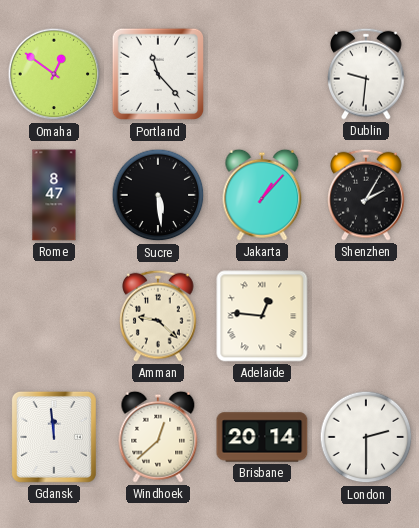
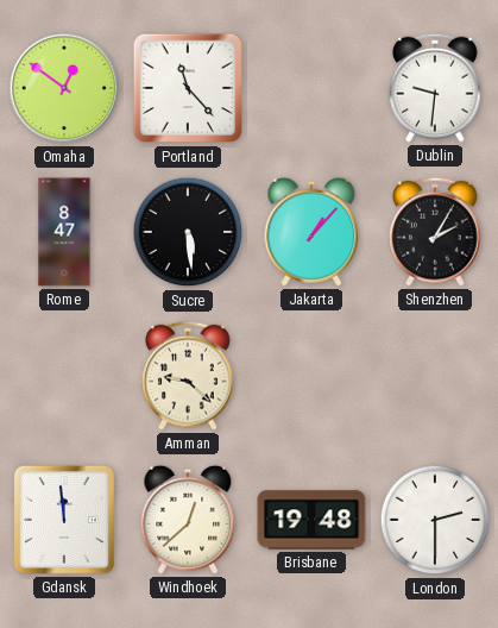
Adelaide: 12:46 -> none (262, 316)
Brisbane: 20:14 -> 19:48 (311, 520)
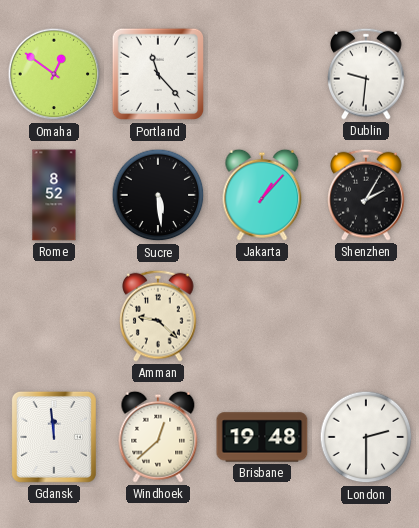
Rome: 8:47 -> 8:52 (54, 195)
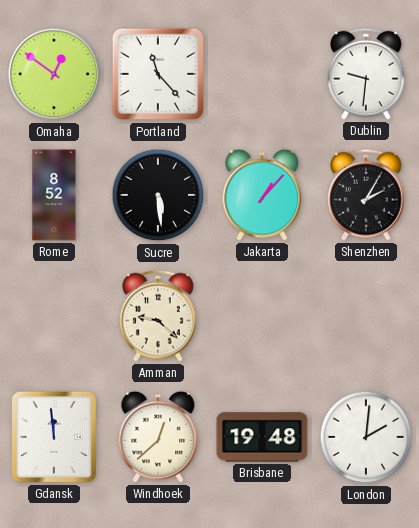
London: 2:30 -> 2:01 (366, 437)
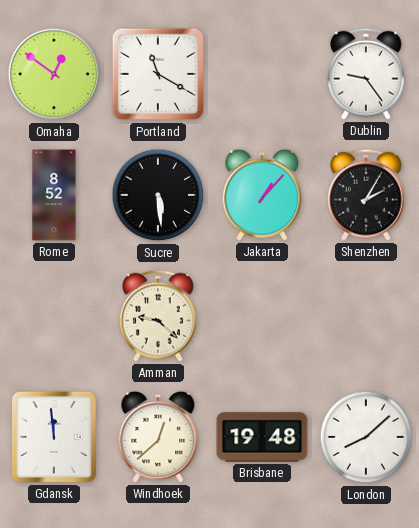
Portland: 11:23 -> 11:20 (158, 74)
Dublin: 9:31 -> 9:24 (366, 74)
London: 2:01 -> 8:08 (366, 437)
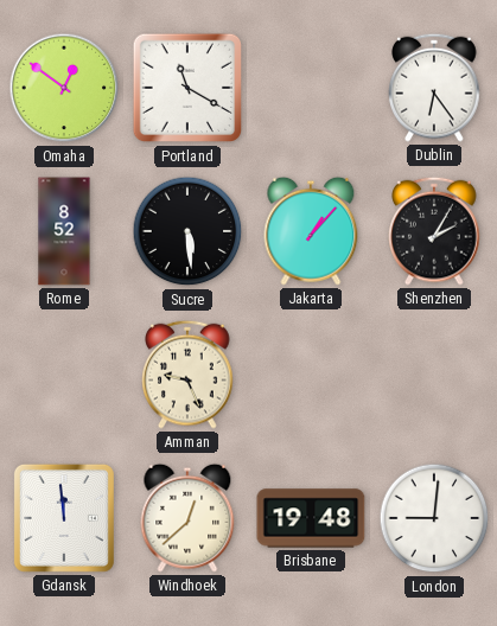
Dublin: 9:24 -> 6:24 (434, 88)
Amman: 9:22 -> 9:26 (187, 375)
London: 8:08 -> 9:01 (434, 518)
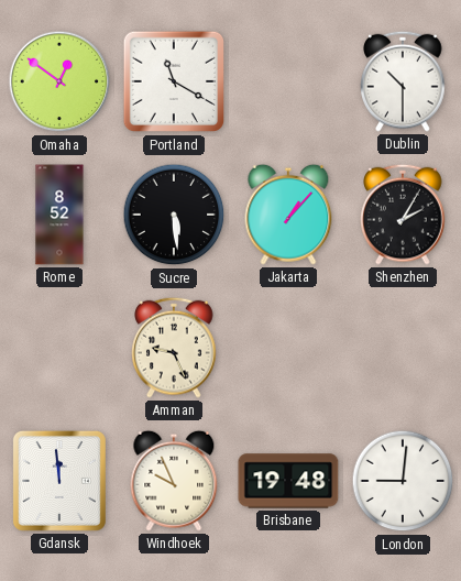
Dublin: 6:24 -> 10:30 (403, 81)
Windhoek: 12:38 -> 9:56 (174, 481)
